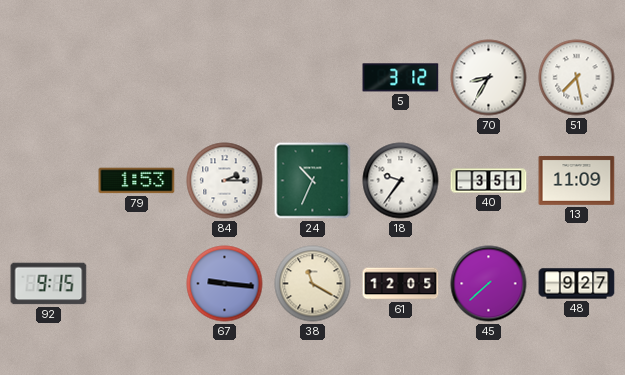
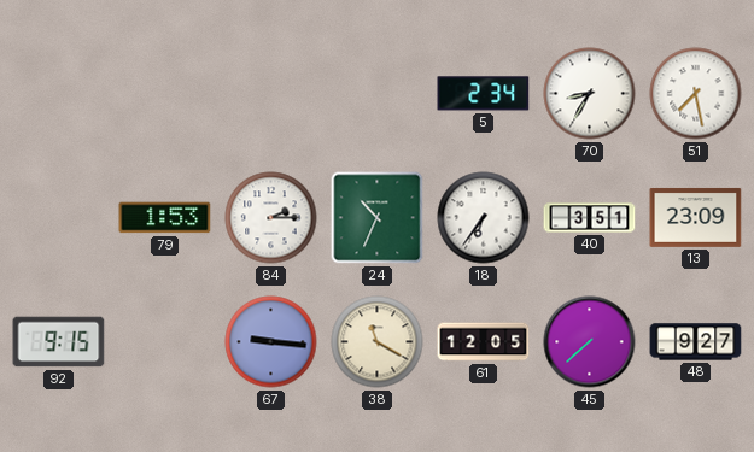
5: 3:12 -> 2:34 (484, 94)
18: 9:36 -> 6:36 (484, 218)
13: 11:09 -> 23:09 (696, 217)
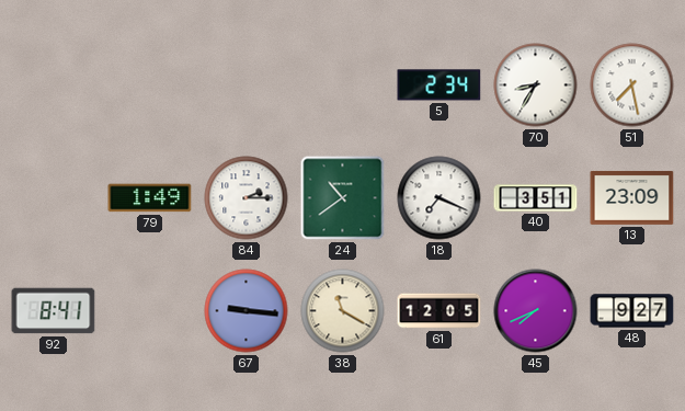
79: 1:53 -> 1:49 (150, 198)
24: 10:34 -> 10:39 (343, 198)
18: 6:36 -> 7:19 (439, 198)
92: 9:15 -> 8:41 (54, 311)
45: 7:38 -> 7:41 (536, 311)
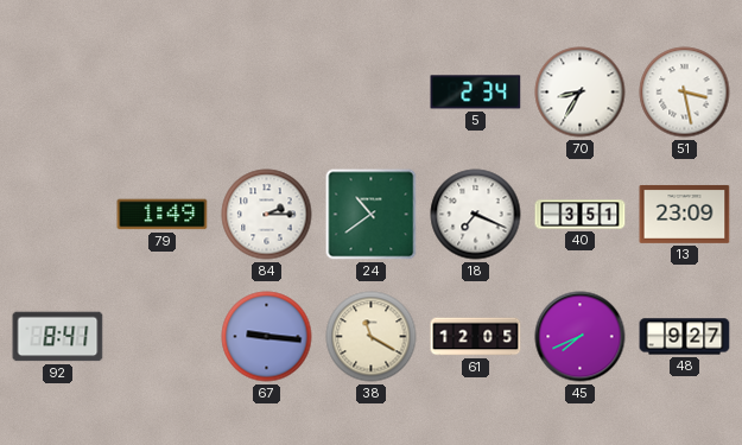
51: 7:28 -> 3:28 (685, 93)
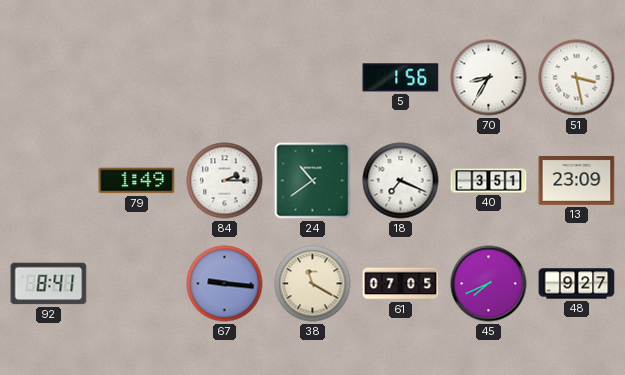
5: 2:34 -> 1:56 (401, 78)
61: 12:05 -> 07:05 (401, 284)
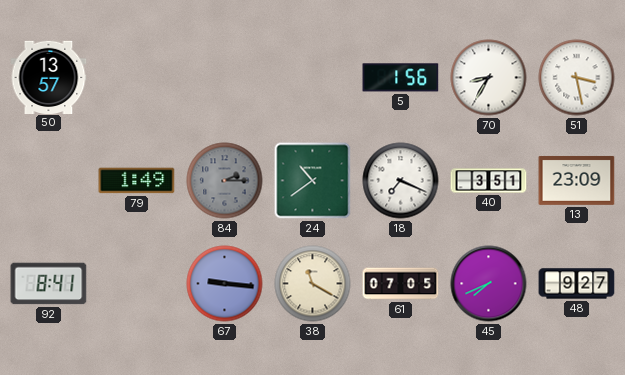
50: none -> 13:57 (49, 77)
84 dial: white -> grey (225, 181)
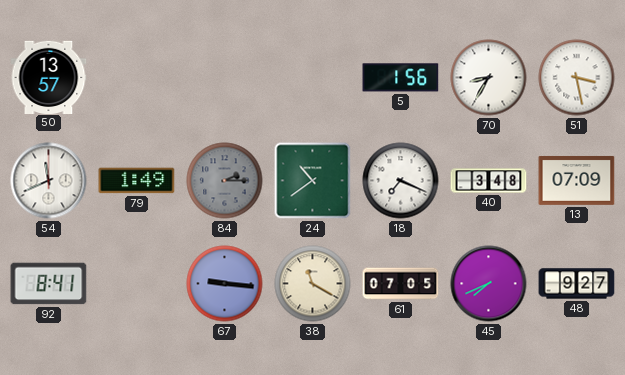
54: none -> 11:41 (49, 181)
40: 3:51 -> 3:48 (489, 181)
13: 23:09 -> 07:09 (577, 180)
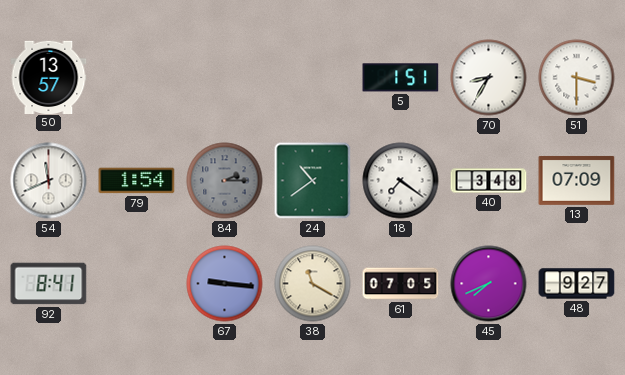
5: 1:56 -> 1:51 (401, 78)
51: 3:28 -> 3:30 (577, 78)
79: 1:49 -> 1:54 (137, 181)
18: 7:19 -> 7:21 (401, 181)
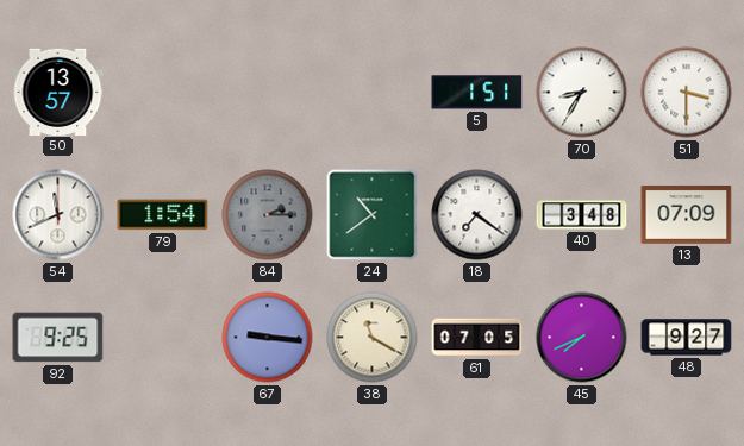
92: 8:41 -> 9:25 (58, 338)
